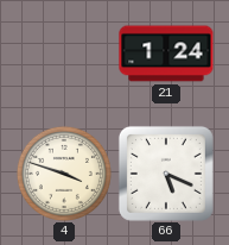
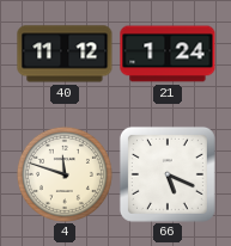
40: none -> 11:12 (65, 54)
4: 3:48 -> 11:48 (65, 174)
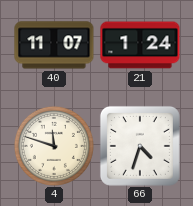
40: 11:12 -> 11:07 (54, 45)
66: 5:19 -> 4:33 (140, 146)
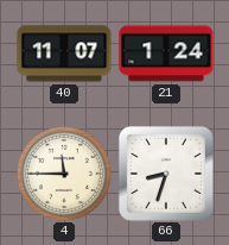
4: 11:48 -> 11:45 (64, 174)
66: 4:33 -> 8:33 (166, 174)
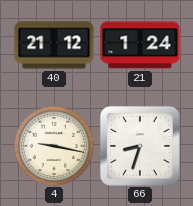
40: 11:07 -> 21:12 (54, 45)
4: 11:45 -> 9:17 (54, 146)
